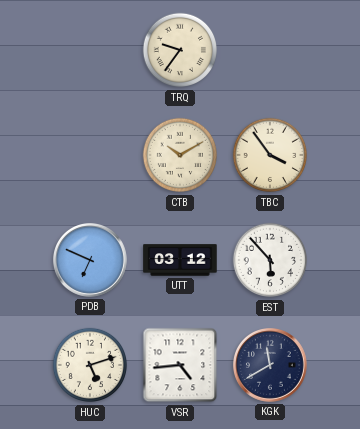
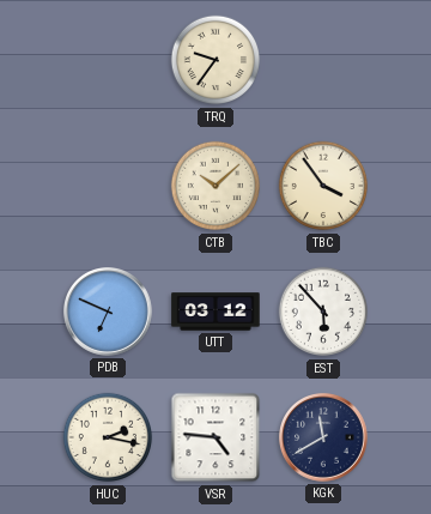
CTB: 10:10 -> 10:08 (215, 186)
HUC: 5:12 -> 2:17 (108, 437)
VSR: 4:44 -> 4:46 (215, 437)
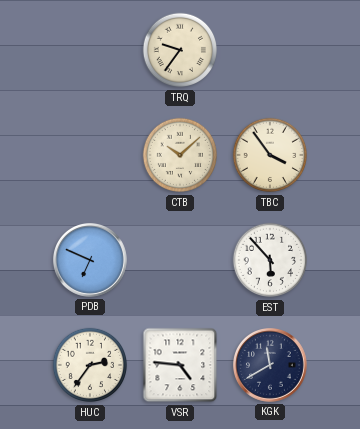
UTT: 03:12 -> none (215, 312)
HUC: 2:17 -> 2:36 (90, 365)
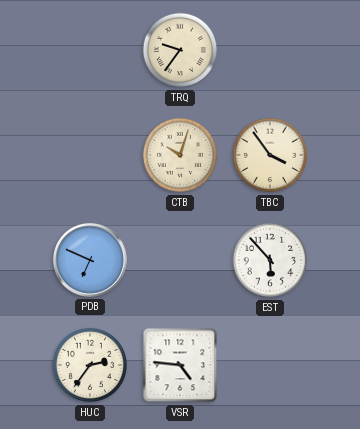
CTB: 10:08 -> 10:03 (180, 155)
KGK: 11:40 -> none (271, 366)
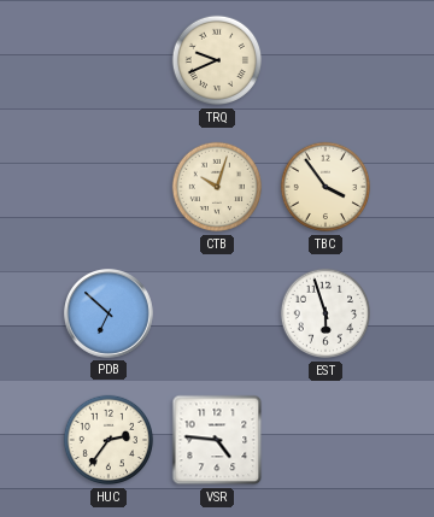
TRQ: 9:36 -> 9:41 (217, 60)
PDB: 6:49 -> 6:52 (110, 315)
EST: 5:53 -> 5:57 (325, 313)
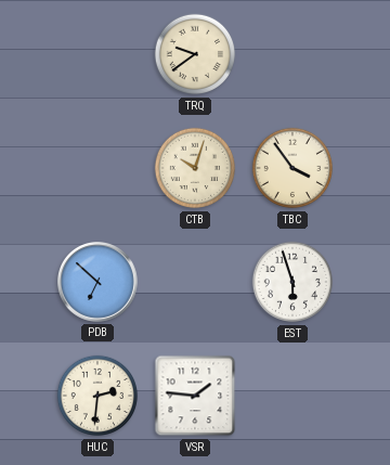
TRQ: 9:41 -> 9:39 (195, 54)
HUC: 2:36 -> 2:31 (97, 396)
VSR: 4:46 -> 1:46 (195, 396)
